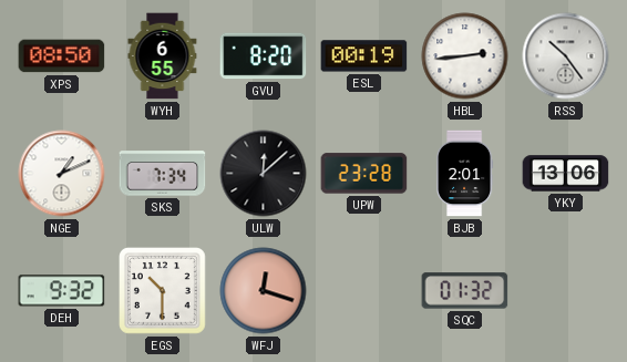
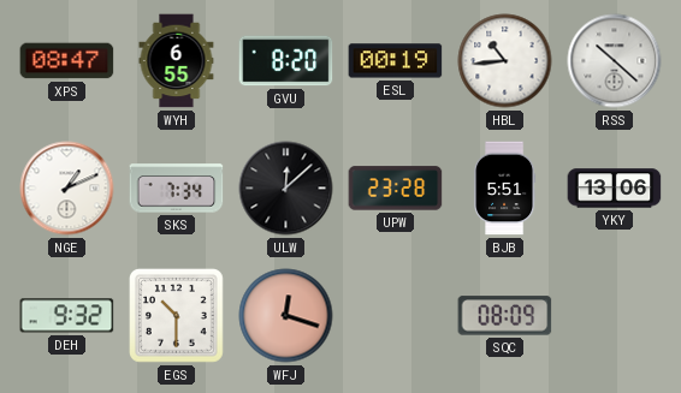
XPS: 08:50 -> 08:47 (67, 61)
HBL: 2:44 -> 10:44 (505, 61)
RSS: 10:24 -> 10:22 (615, 61)
BJB: 2:01 -> 5:51 (505, 189)
SQC: 01:32 -> 08:09 (505, 316)
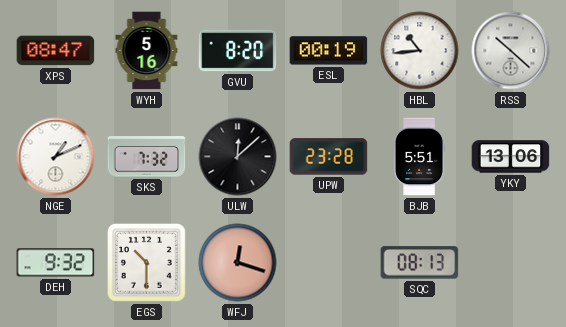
WYH: 6:55 -> 5:16 (147, 51)
SKS: 7:34 -> 7:32 (147, 157)
SQC: 08:09 -> 08:13 (420, 263)
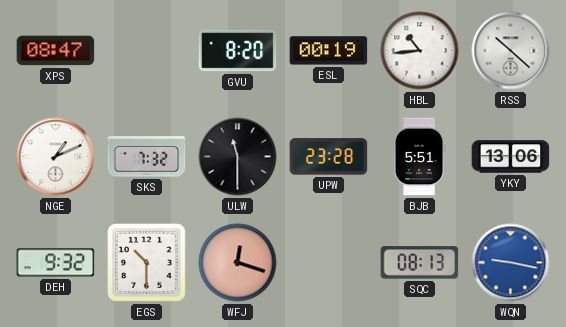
WYH: 5:16 -> none (147, 51)
ULW: 12:08 -> 11:30 (238, 157)
WQN: none -> 9:17 (511, 263)
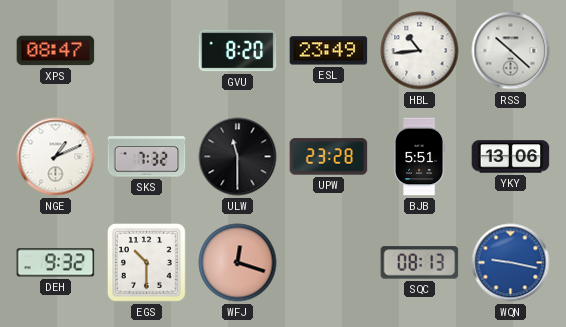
ESL: 00:19 -> 23:49 (329, 51)
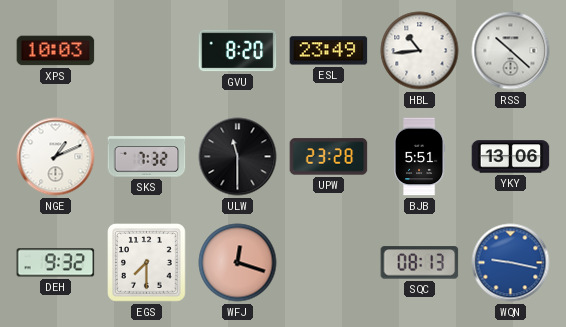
XPS: 08:47 -> 10:03 (56, 51)
EGS: 10:30 -> 7:30 (147, 263)
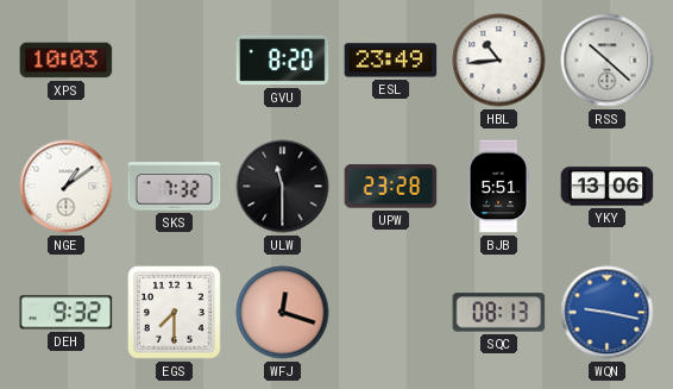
NGE: 1:11 -> 1:09 (67, 187)
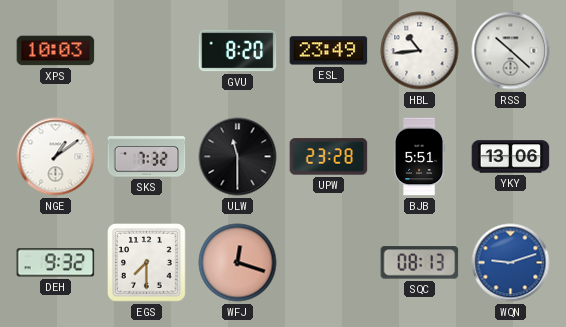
WQN: 9:17 -> 9:12 (511, 263)
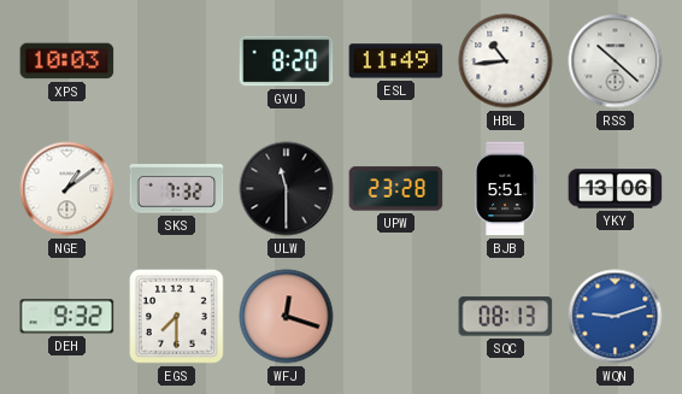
ESL: 23:49 -> 11:49 (396, 61)
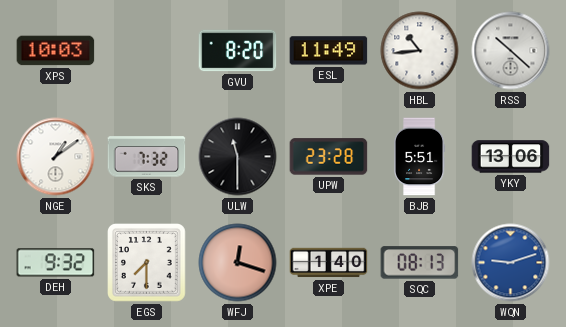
XPE: none -> 1:40 (329, 263)
